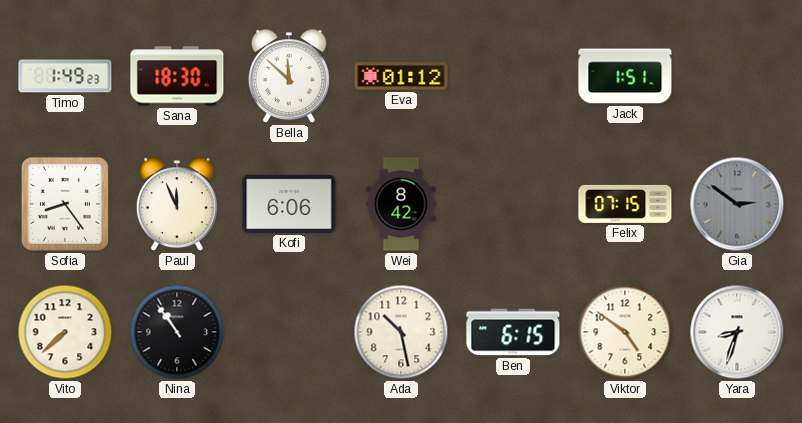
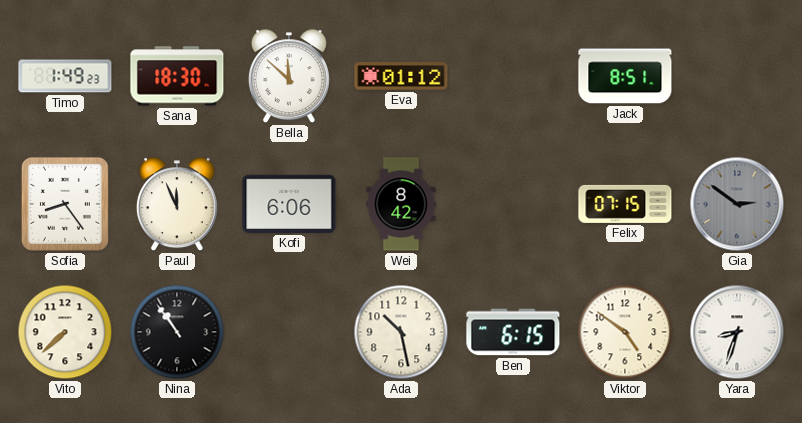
Jack: 1:51 -> 8:51 (625, 76)
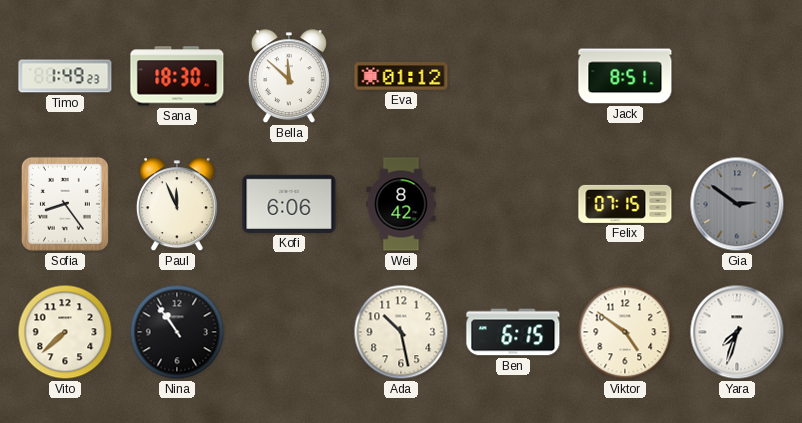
Yara: 8:33 -> 7:33 (737, 332)
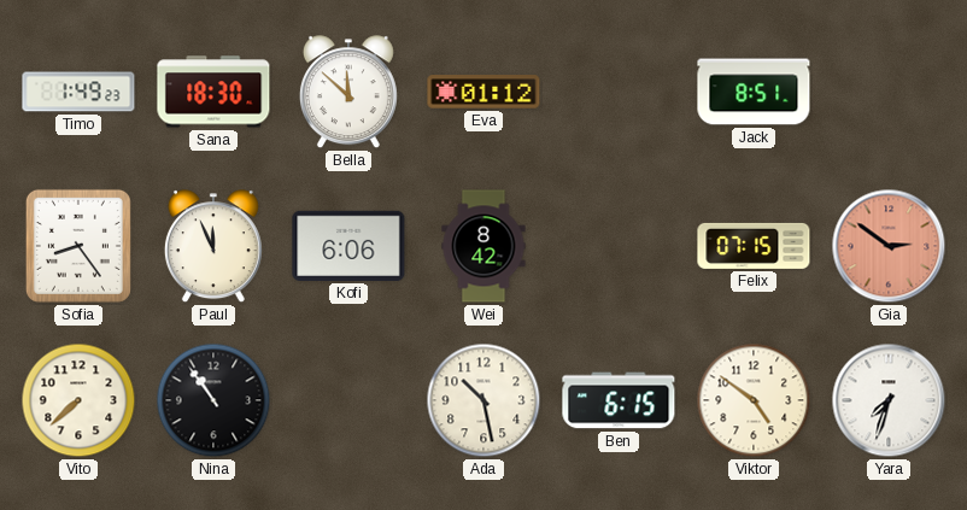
Gia dial: grey -> salmon (889, 246)
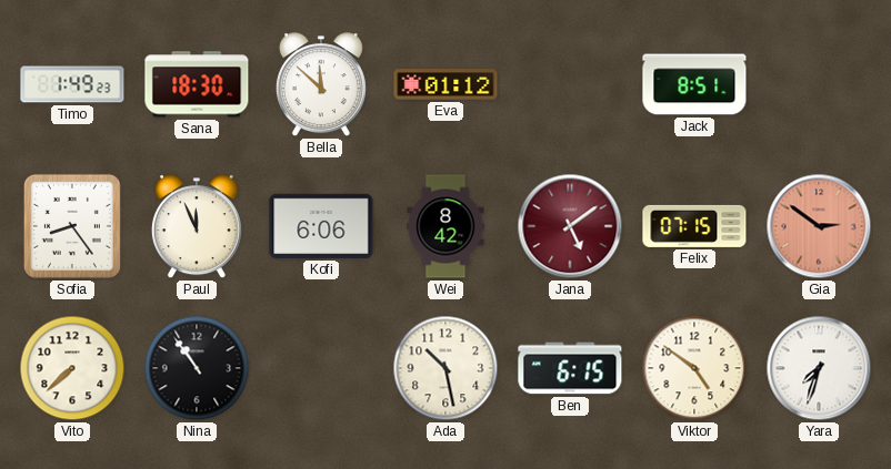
Jana: none -> 5:09 (570, 226)
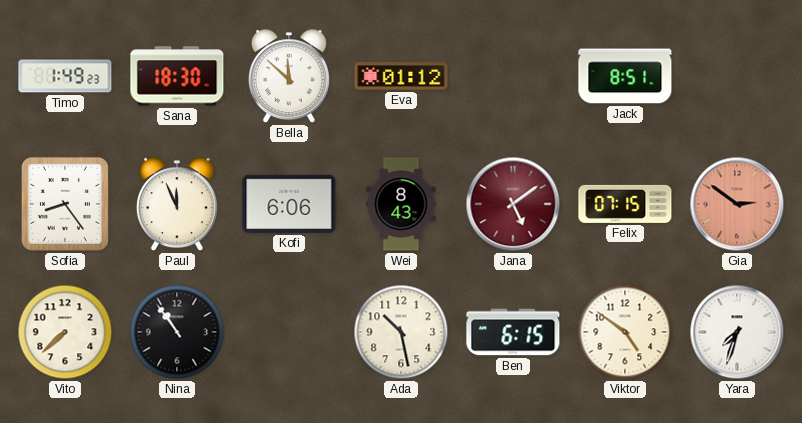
Wei: 8:42 -> 8:43 (401, 204)
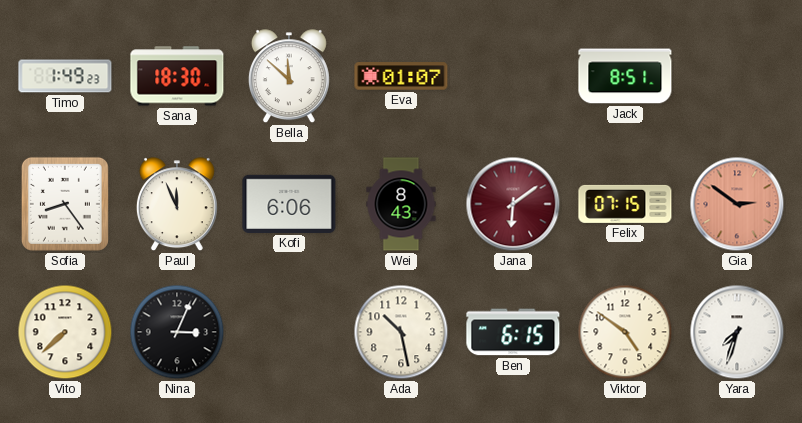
Eva: 01:12 -> 01:07 (401, 76)
Jana: 5:09 -> 6:09 (513, 204)
Nina: 10:54 -> 3:04 (177, 332)
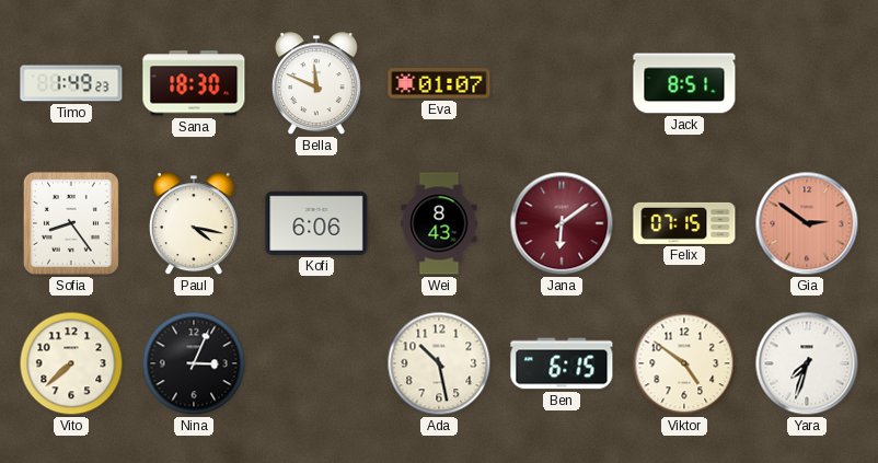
Bella: 11:52 -> 11:49 (316, 84)
Paul: 11:56 -> 4:17 (194, 224)
